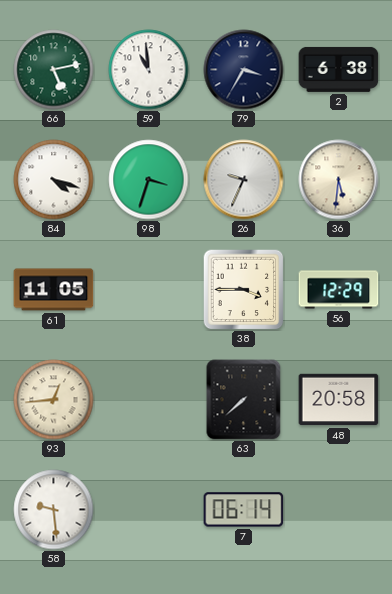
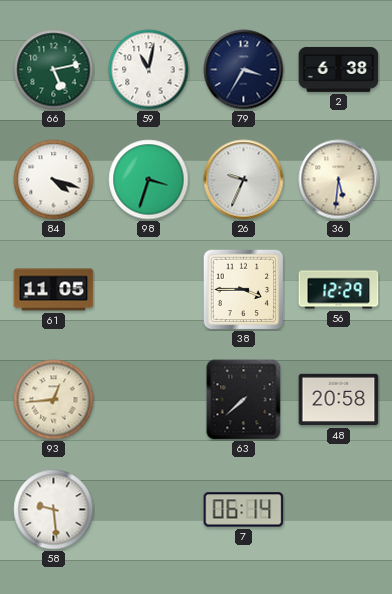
59: 10:59 -> 11:02 (149, 70)
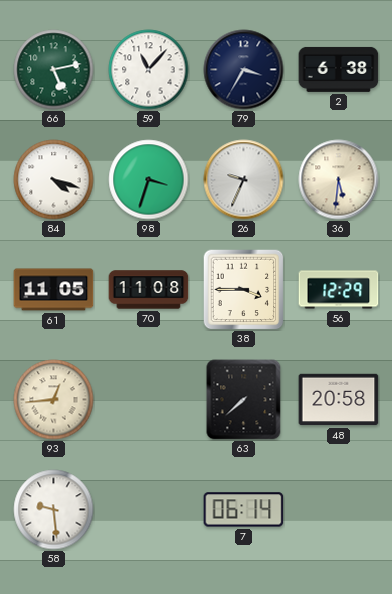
59: 11:02 -> 11:07 (149, 70)
70: none -> 11:08 (149, 290)
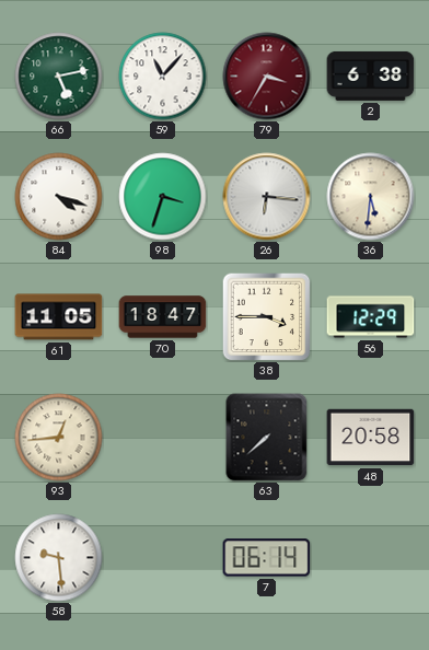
79 dial: navy -> burgundy (267, 77)
26: 9:34 -> 6:16 (267, 197)
70: 11:08 -> 18:47 (163, 317)
